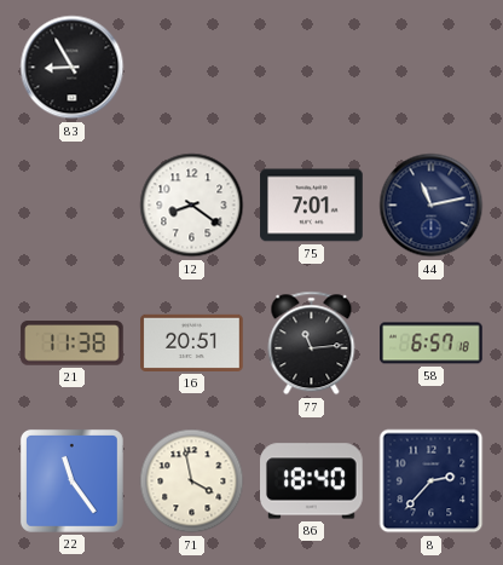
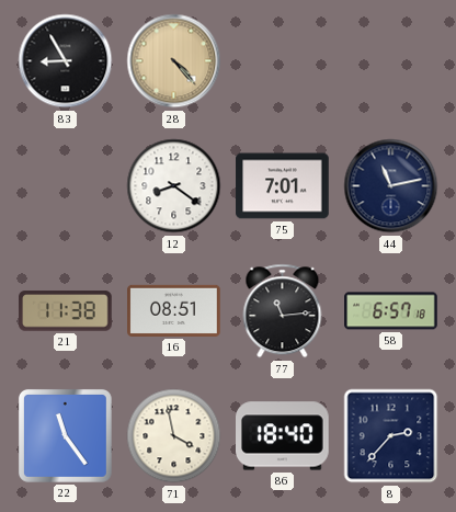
28: none -> 4:23 (174, 61)
16: 20:51 -> 08:51 (174, 310)
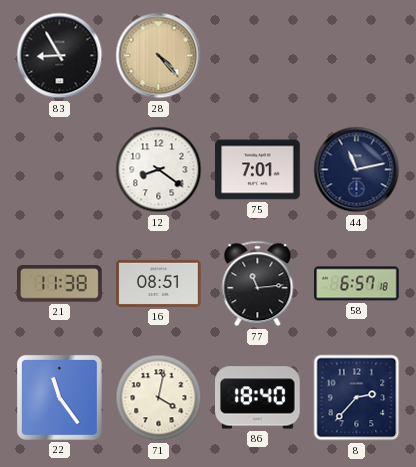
71: 3:58 -> 4:02 (159, 398)
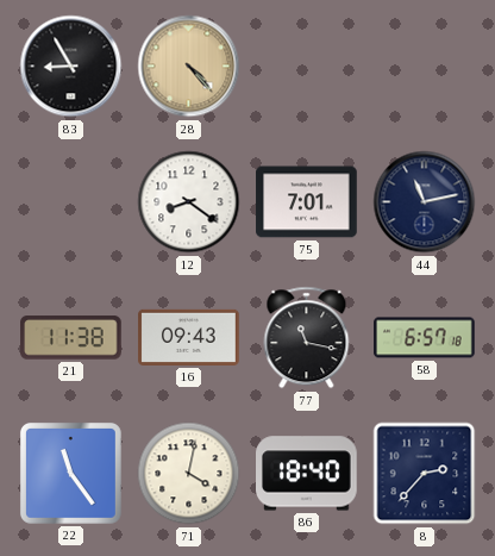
16: 08:51 -> 09:43 (189, 337)
77: 11:14 -> 11:17 (307, 338)
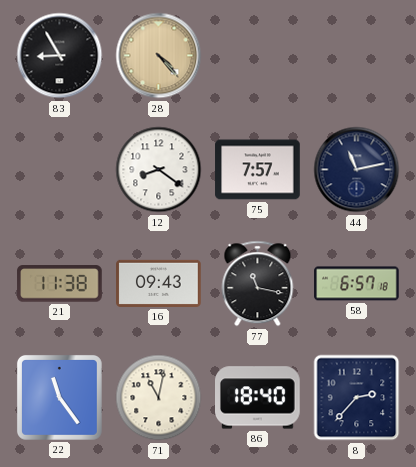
75: 7:01 -> 7:57 (258, 170)
71: 4:02 -> 11:02 (159, 398)
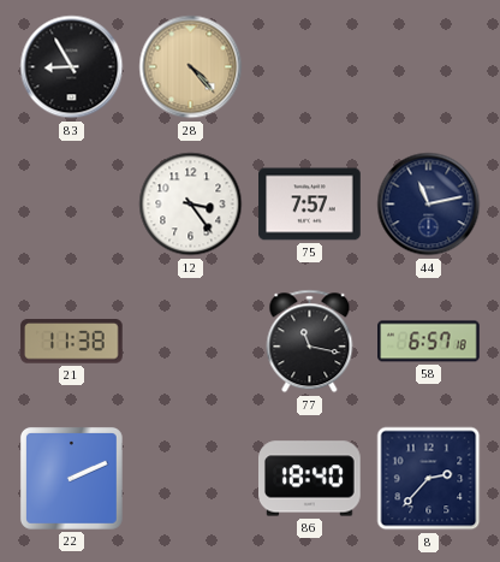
12: 8:21 -> 3:24 (191, 205)
16: 09:43 -> none (159, 283)
22: 11:24 -> 2:11 (71, 478)
71: 11:02 -> none (159, 398)
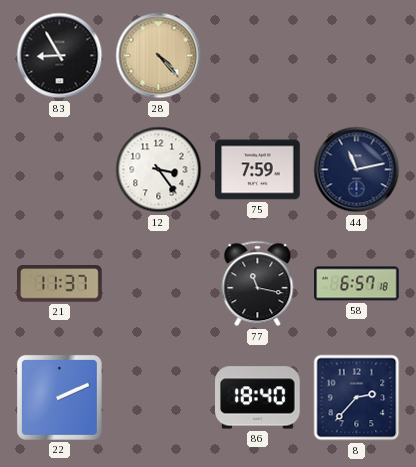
75: 7:57 -> 7:59 (258, 170)
21: 11:38 -> 11:37 (60, 284)
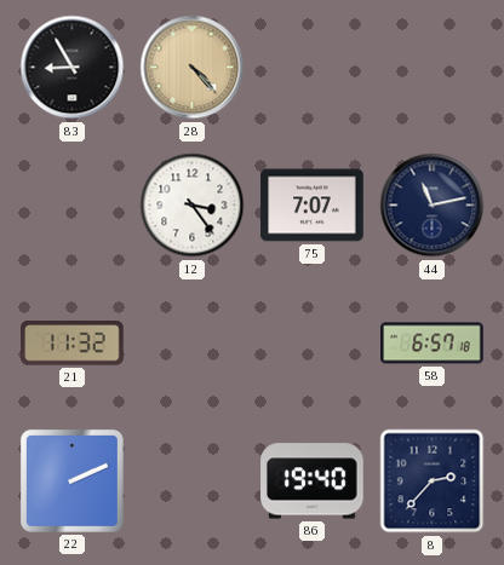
75: 7:59 -> 7:07 (313, 206)
21: 11:37 -> 11:32 (73, 344)
77: 11:17 -> none (258, 284)
86: 18:40 -> 19:40 (313, 482)
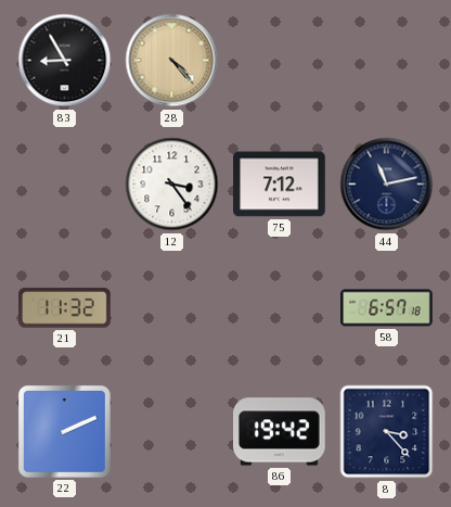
75: 7:07 -> 7:12 (280, 185)
86: 19:40 -> 19:42 (280, 432)
8: 2:37 -> 3:23 (387, 432)
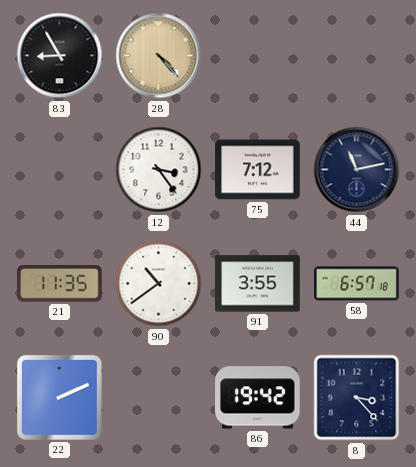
21: 11:32 -> 11:35 (60, 284)
90: none -> 10:39 (159, 284)
91: none -> 3:55 (258, 284)
